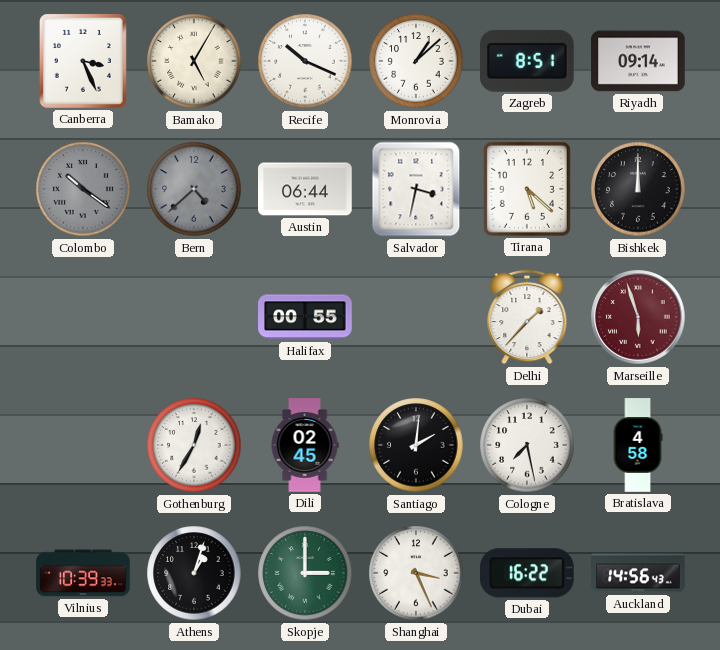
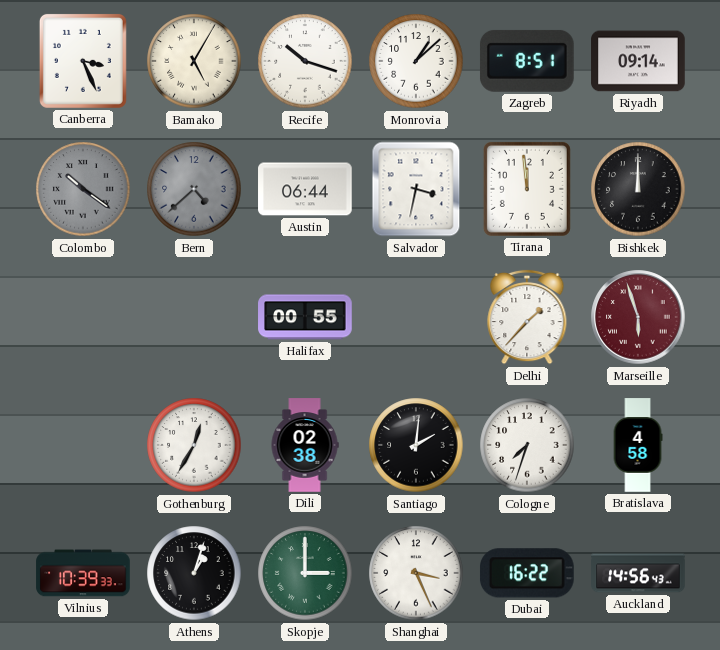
Recife: 10:19 -> 10:18 (305, 61)
Tirana: 5:22 -> 11:59 (527, 189)
Dili: 02:45 -> 02:38 (305, 445)
Cologne: 7:28 -> 7:33 (527, 445)
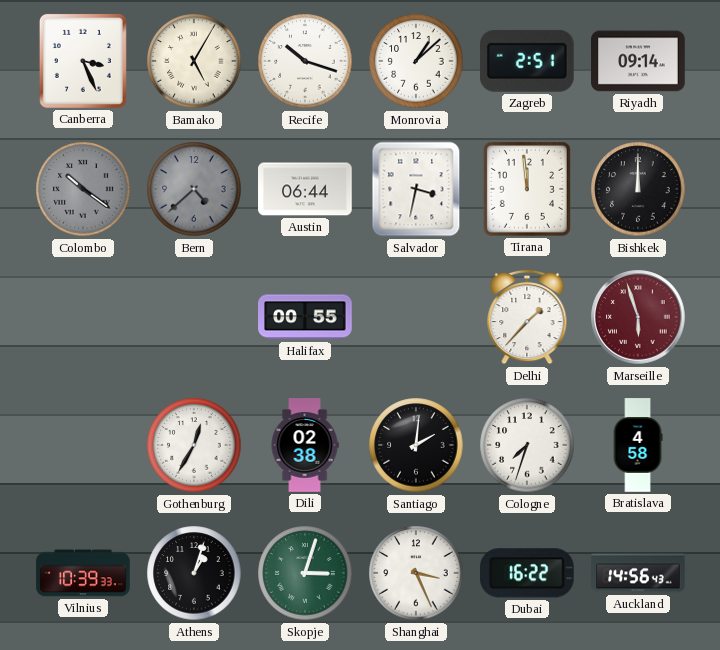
Zagreb: 8:51 -> 2:51 (527, 61)
Skopje: 3:00 -> 3:03 (305, 573)
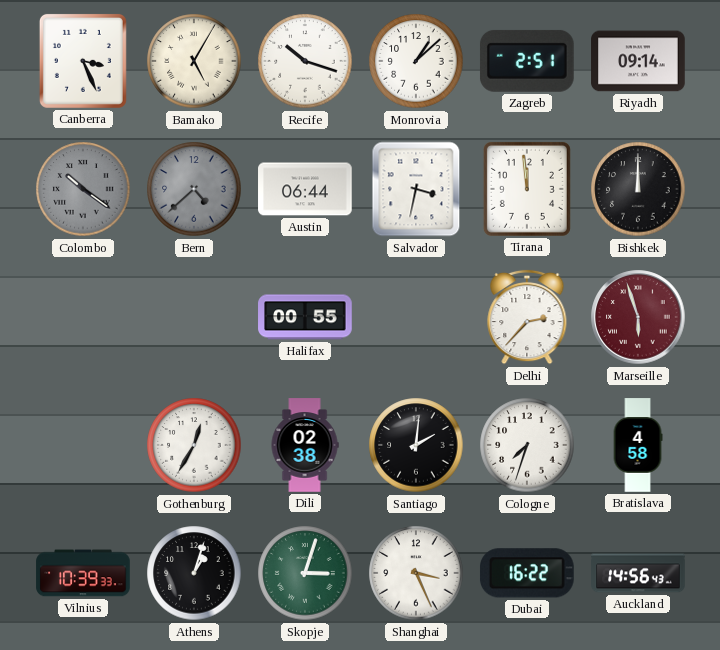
Delhi: 1:37 -> 2:37 (527, 317)
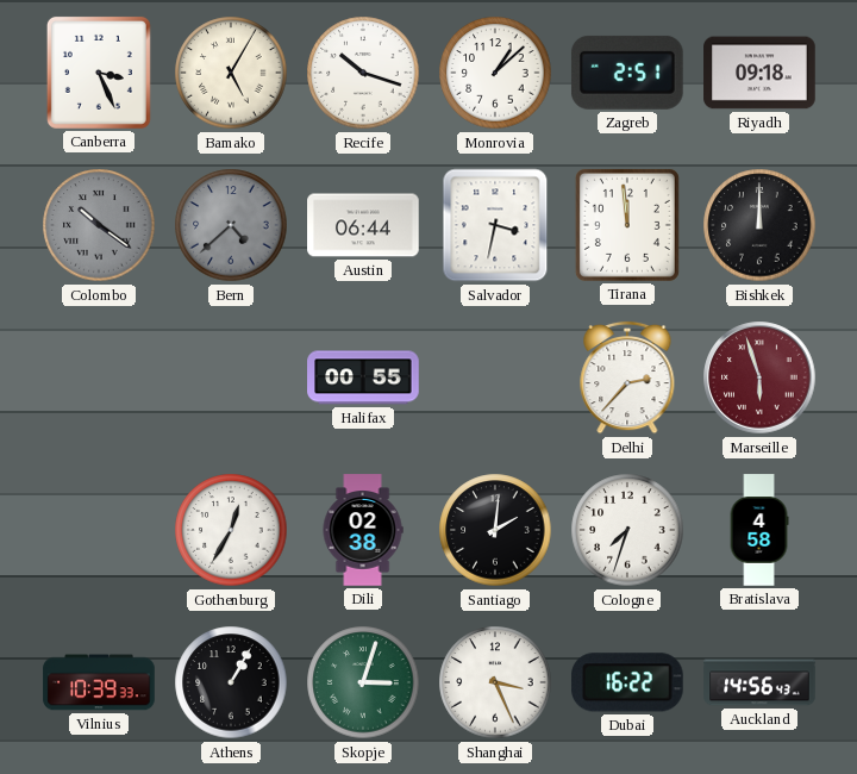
Riyadh: 09:14 -> 09:18 (759, 73)
Athens: 1:03 -> 1:05 (231, 682)
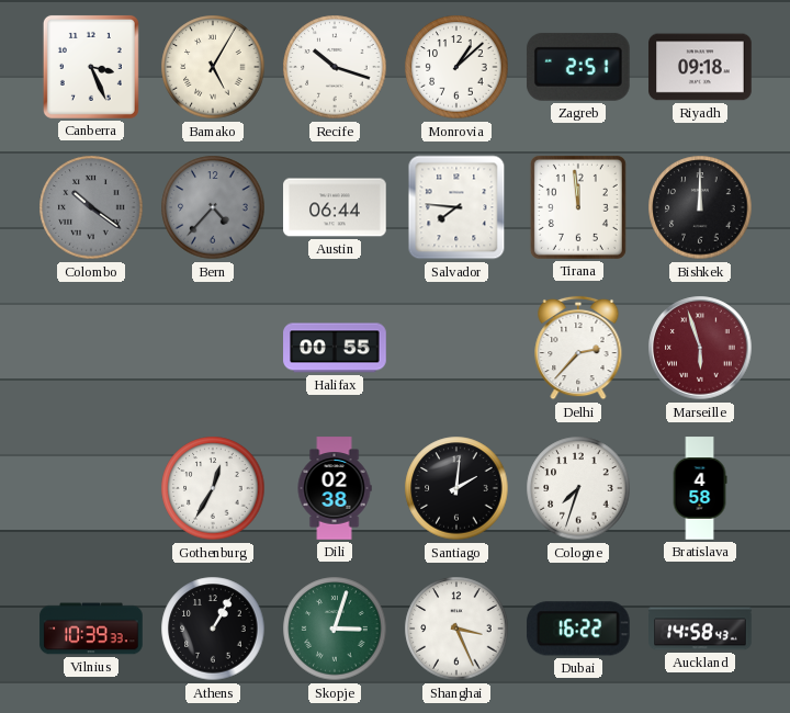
Bern: 4:38 -> 4:37 (213, 207)
Salvador: 3:32 -> 7:46 (456, 207)
Auckland: 14:56 -> 14:58 (700, 629)
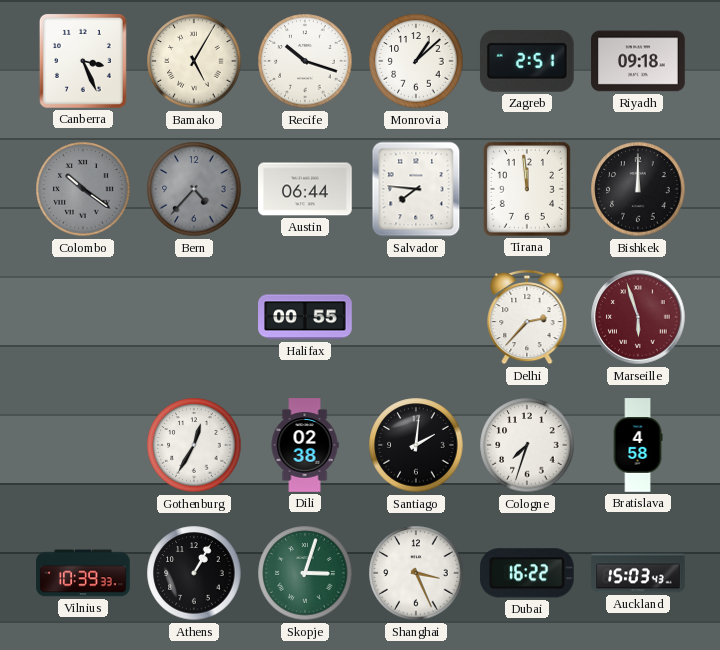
Auckland: 14:58 -> 15:03 (638, 573)
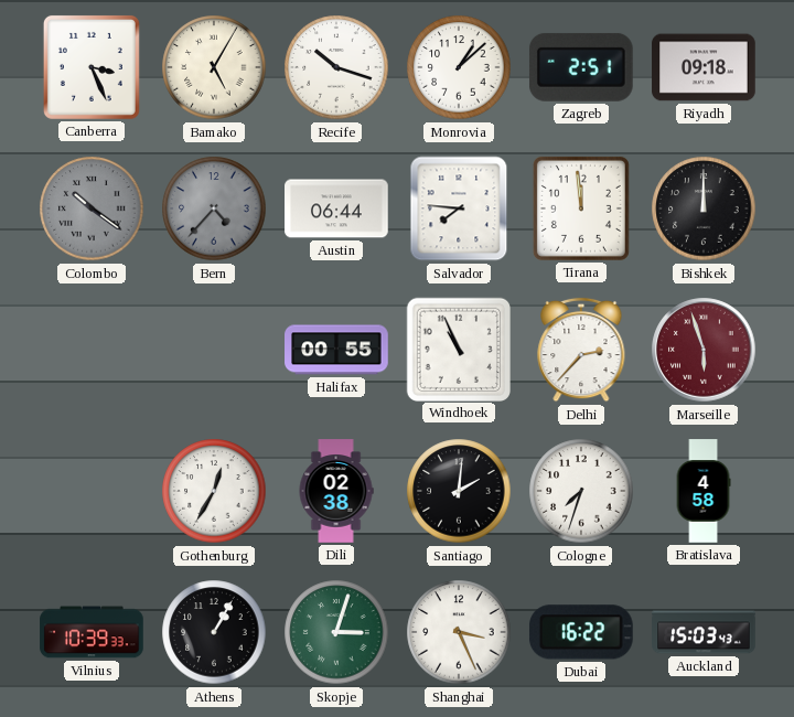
Windhoek: none -> 10:56 (458, 349)
